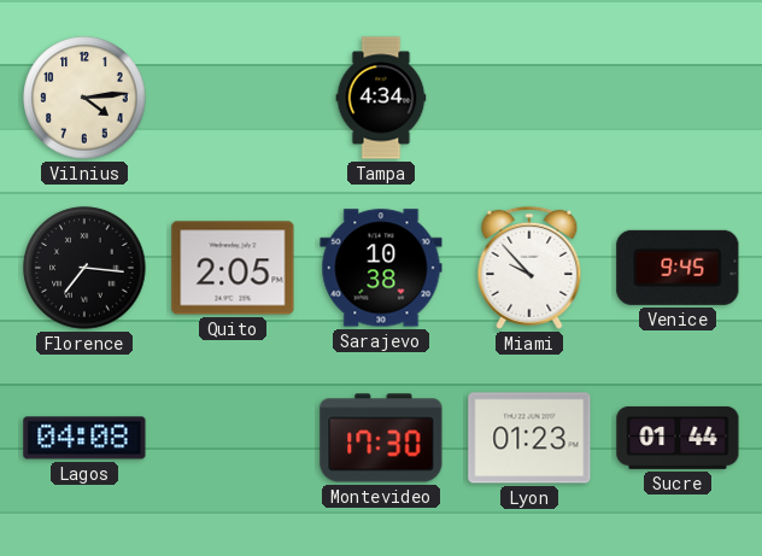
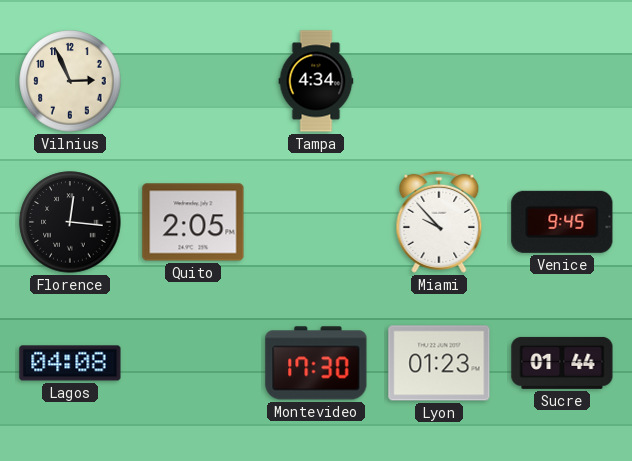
Vilnius: 4:14 -> 2:56 (70, 81)
Florence: 7:16 -> 12:16 (70, 222)
Sarajevo: 10:38 -> none (381, 268)
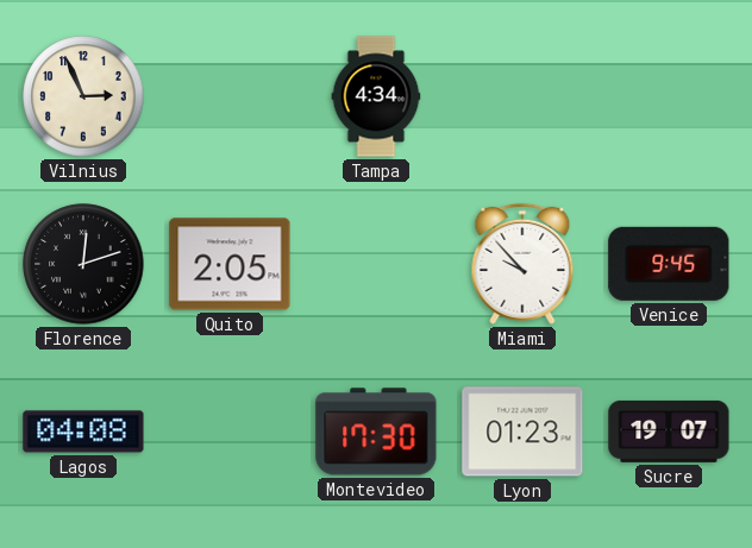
Florence: 12:16 -> 12:12 (83, 264)
Sucre: 01:44 -> 19:07 (669, 432)
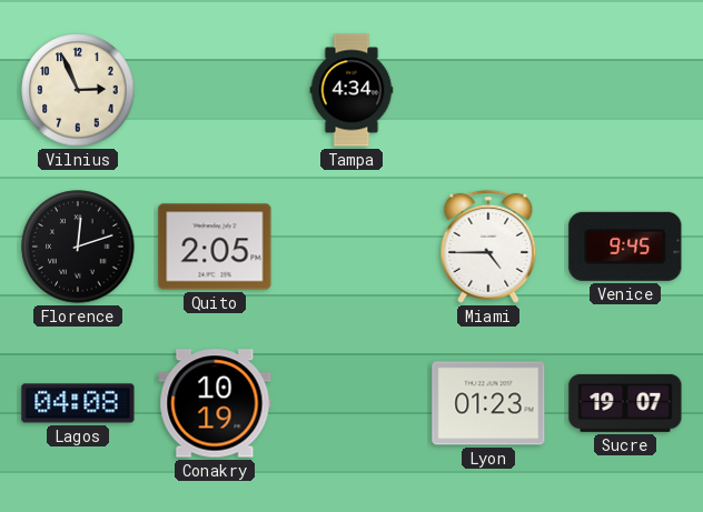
Miami: 9:53 -> 4:45 (488, 247)
Conakry: none -> 10:19 (215, 403)
Montevideo: 17:30 -> none (376, 432)
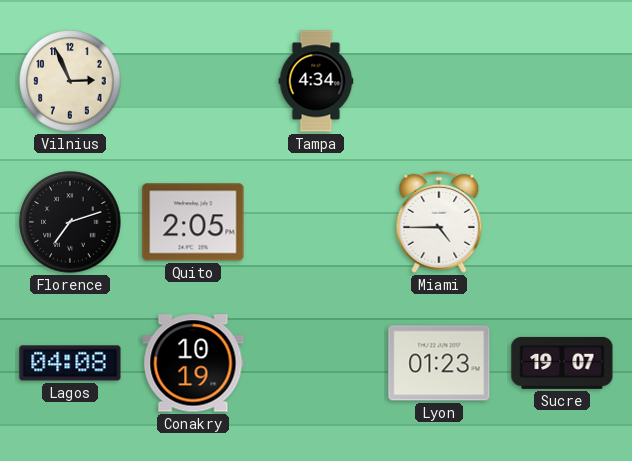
Florence: 12:12 -> 7:12 (70, 222)
Venice: 9:45 -> none (625, 247)
